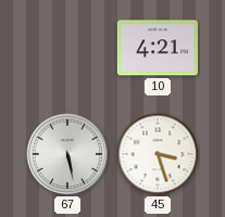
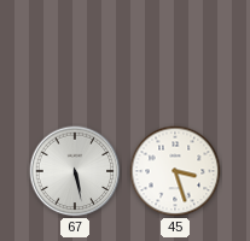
10: 4:21 -> none (158, 48)
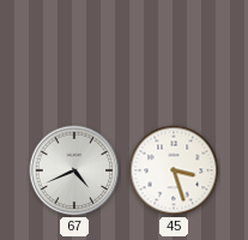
67: 5:28 -> 4:41 (74, 170)
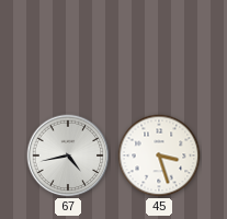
67: 4:41 -> 4:43 (68, 155)
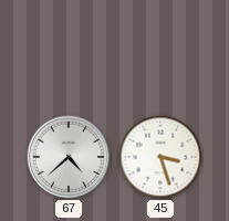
67: 4:43 -> 4:38 (69, 157)
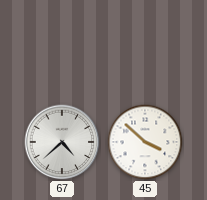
45: 3:27 -> 3:52 (145, 142)
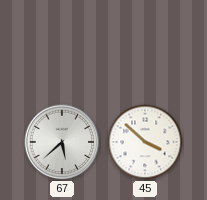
67: 4:38 -> 5:38 (62, 142)
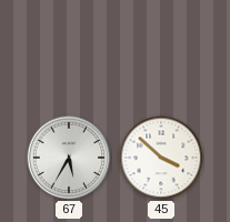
67: 5:38 -> 5:35 (69, 158)
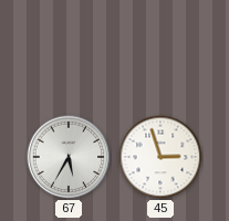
45: 3:52 -> 2:57 (160, 157)
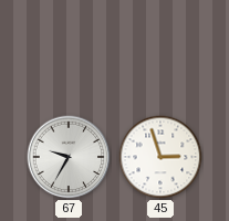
67: 5:35 -> 9:35 (69, 157)
